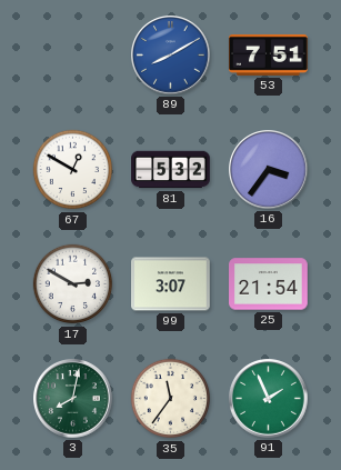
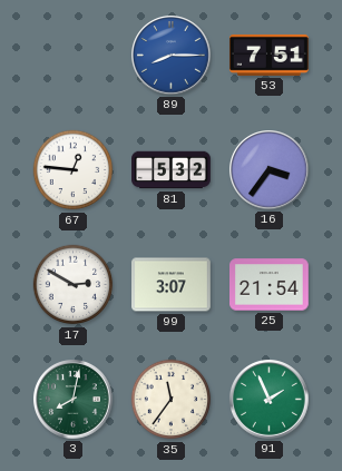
89: 8:10 -> 8:15 (172, 56)
67: 12:50 -> 12:46 (74, 170)
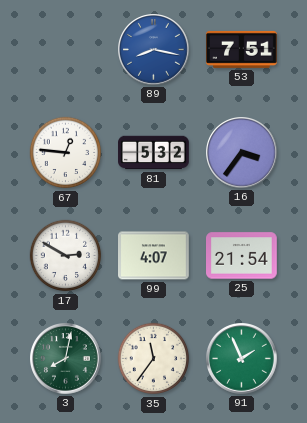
89: 8:15 -> 8:17 (154, 50)
99: 3:07 -> 4:07 (154, 256)
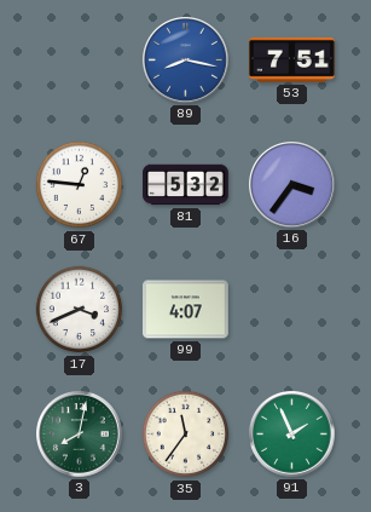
17: 2:50 -> 3:41 (80, 310)
25: 21:54 -> none (242, 256)
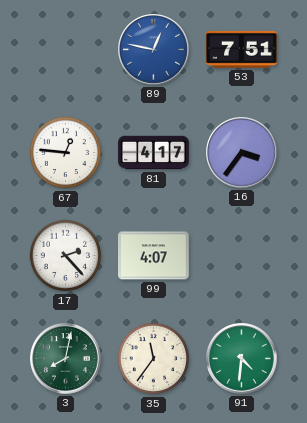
89: 8:17 -> 12:47 (154, 50)
81: 5:32 -> 4:17 (154, 153)
17: 3:41 -> 2:23 (66, 256)
91: 1:56 -> 4:31 (242, 359)
